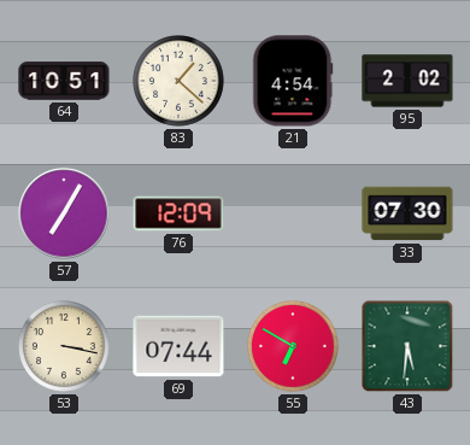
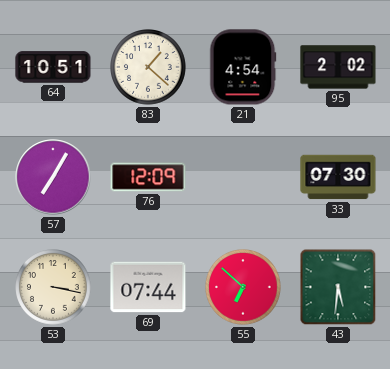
55: 6:50 -> 6:52 (244, 288)
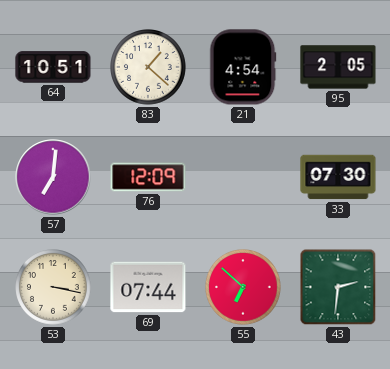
95: 2:02 -> 2:05 (338, 67)
57: 7:05 -> 7:01 (53, 177)
43: 5:31 -> 2:31 (338, 287)
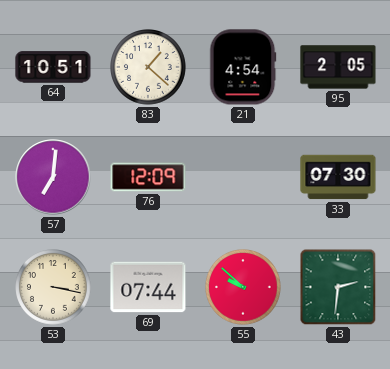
55: 6:52 -> 9:52 (244, 288)
